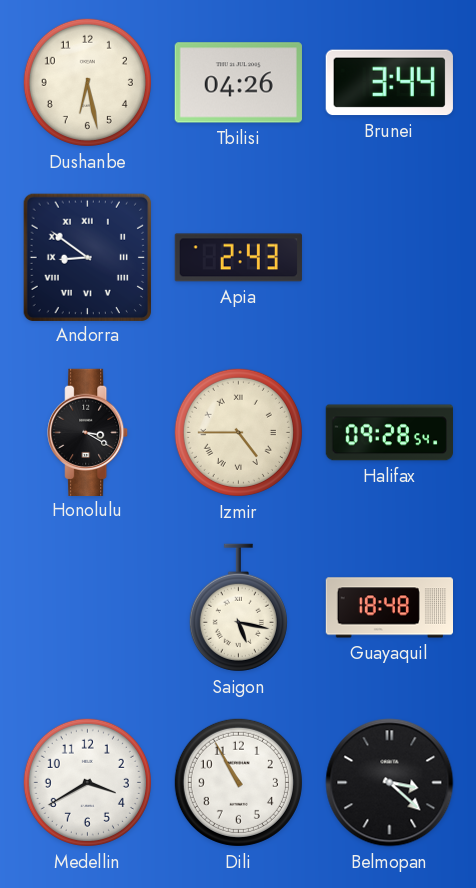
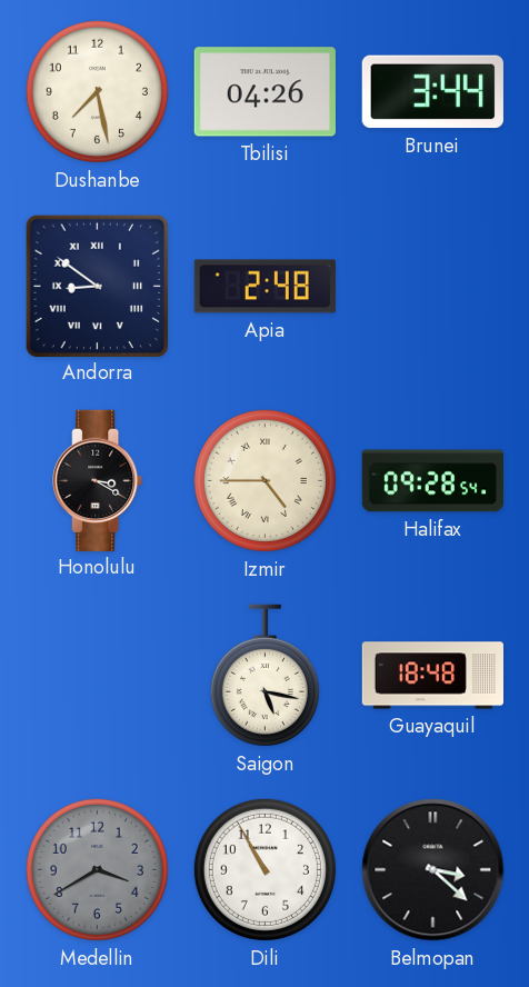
Dushanbe: 6:28 -> 7:28 (97, 91)
Apia: 2:43 -> 2:48 (264, 287)
Medellin dial: white -> grey (97, 869)
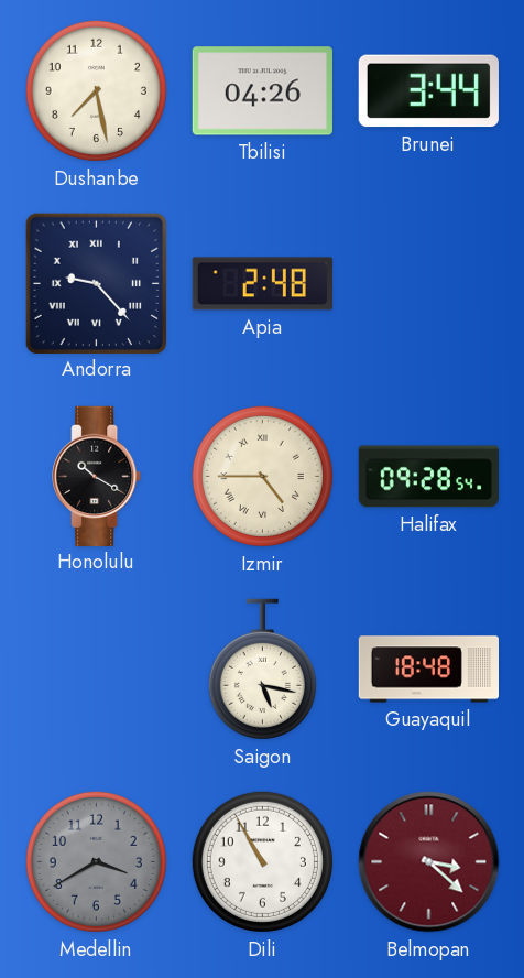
Andorra: 8:51 -> 9:23 (96, 283)
Honolulu: 3:20 -> 10:20 (97, 476)
Belmopan dial: black -> burgundy (429, 862)
